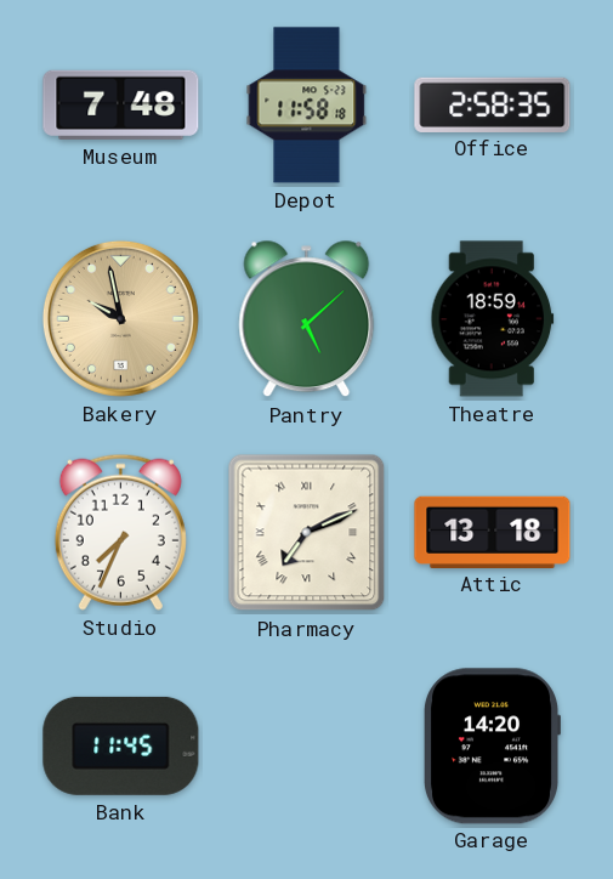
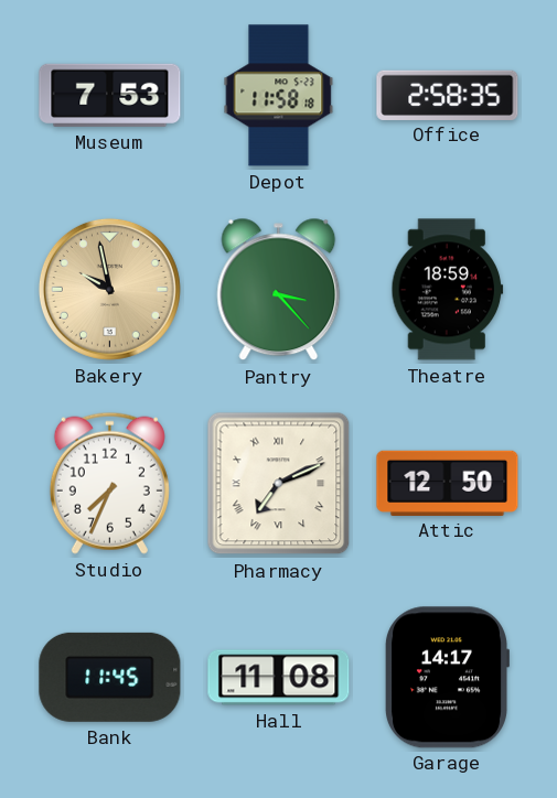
Museum: 7:48 -> 7:53 (110, 95)
Pantry: 5:08 -> 3:23 (279, 290)
Attic: 13:18 -> 12:50 (448, 483)
Hall: none -> 11:08 (279, 678)
Garage: 14:20 -> 14:17 (447, 678)
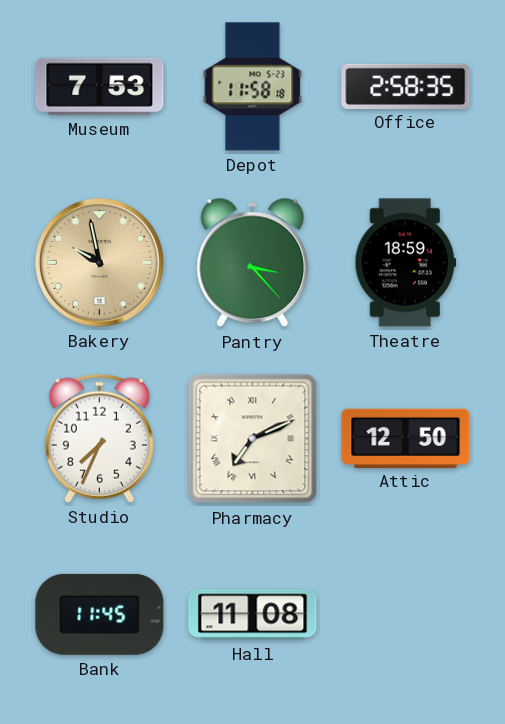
Garage: 14:17 -> none (447, 678)
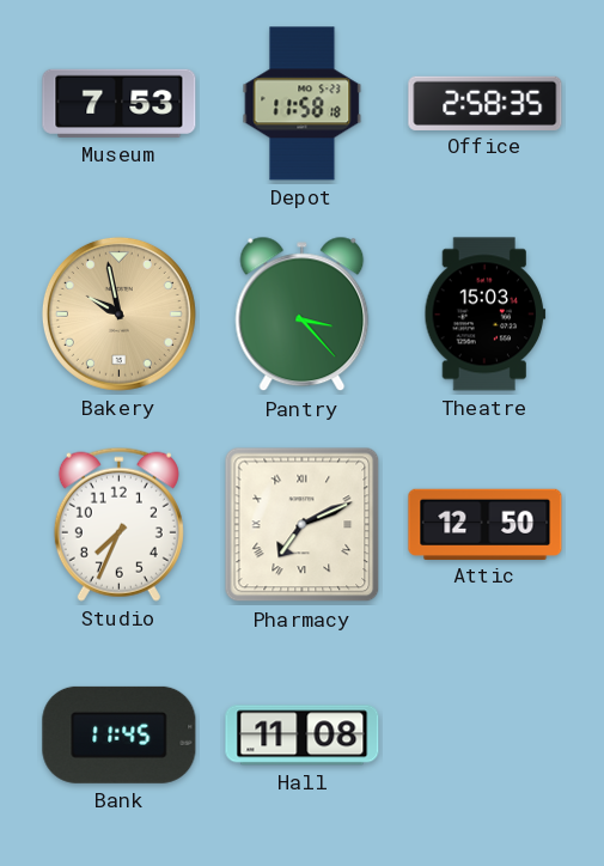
Theatre: 18:59 -> 15:03 (486, 315)
